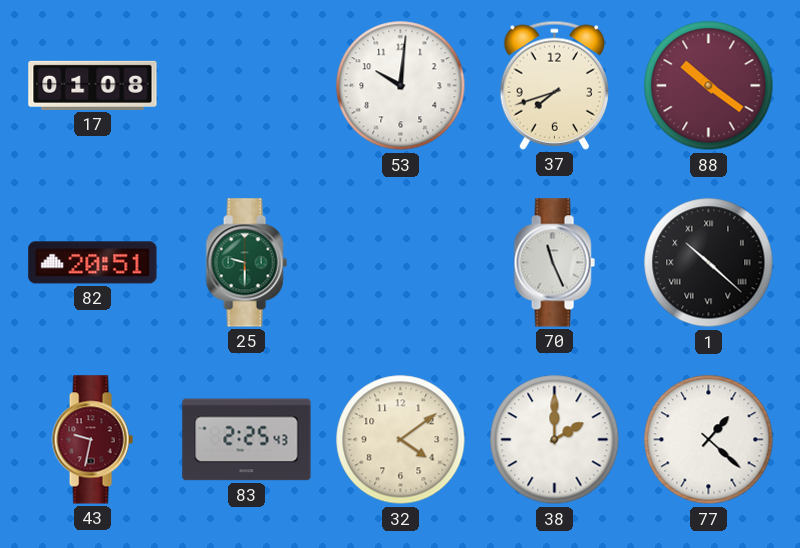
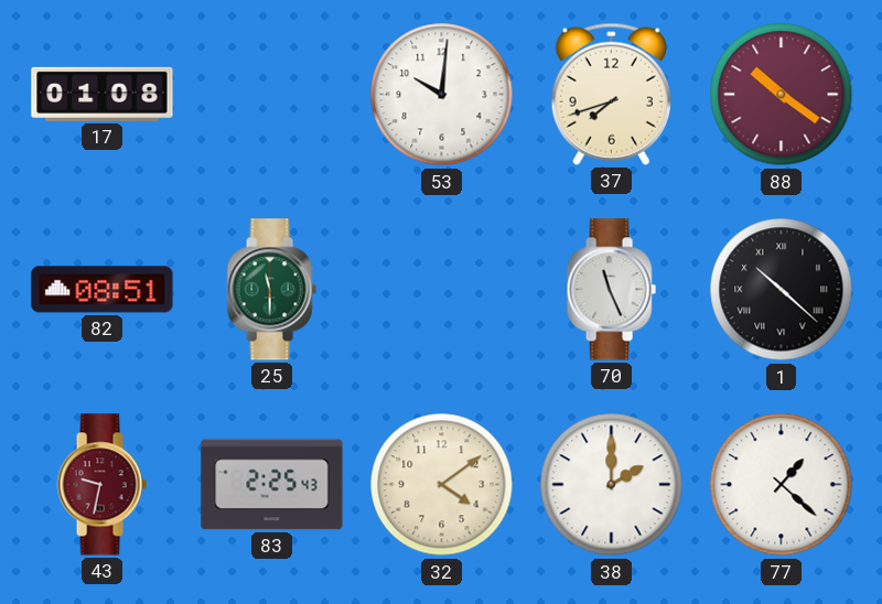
82: 20:51 -> 08:51 (103, 290)
25: 9:30 -> 11:30 (271, 290)
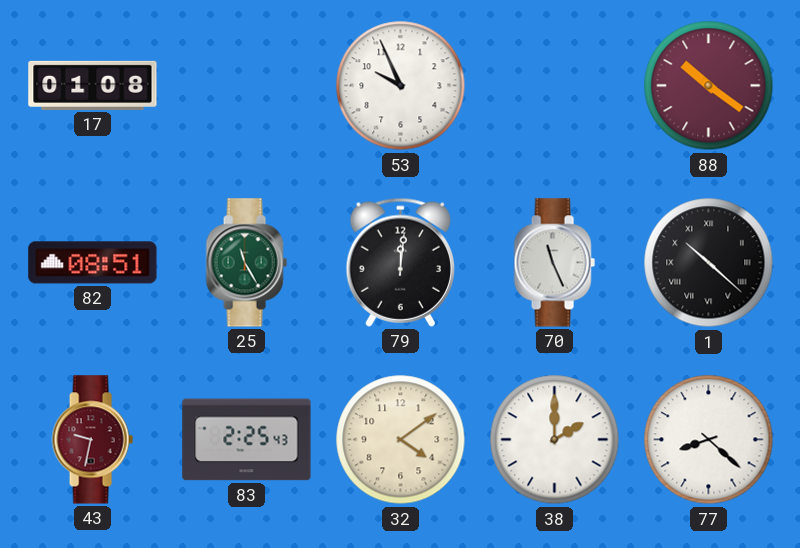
53: 10:01 -> 9:56 (401, 86)
37: 7:42 -> none (611, 94)
25: 11:30 -> 11:25 (246, 263)
79: none -> 12:01 (400, 262)
77: 1:22 -> 8:22 (709, 440)
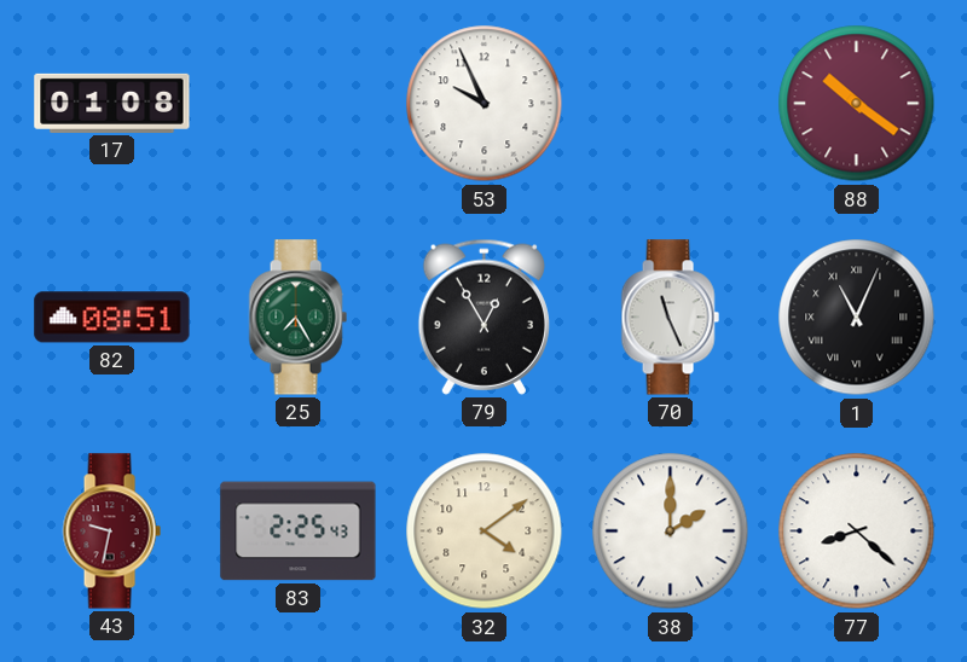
25: 11:25 -> 7:25 (297, 318)
79: 12:01 -> 12:55 (483, 317)
1: 10:22 -> 11:04 (857, 318)
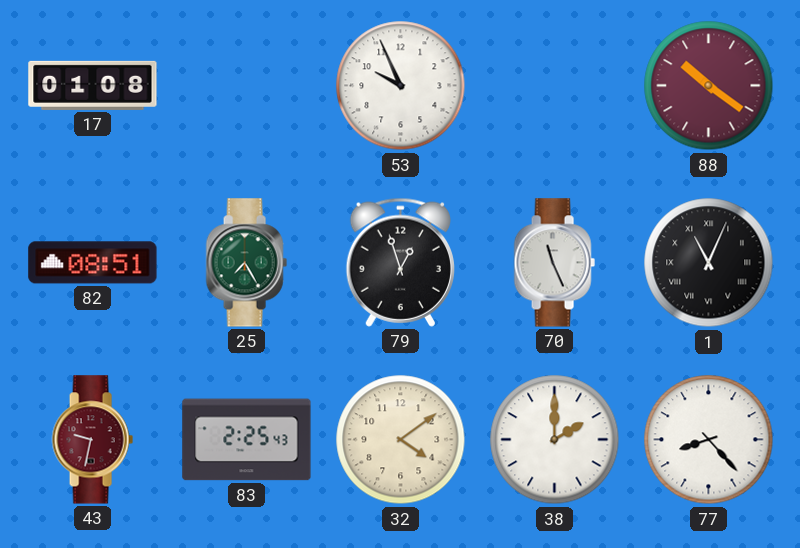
79: 12:55 -> 12:57 (400, 262)
77: 8:22 -> 8:23 (709, 440)
